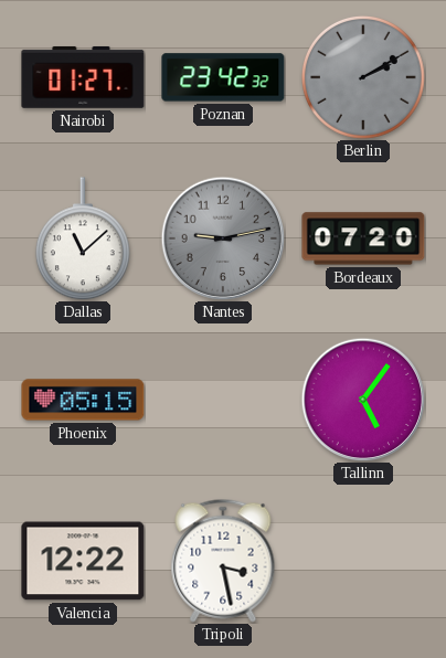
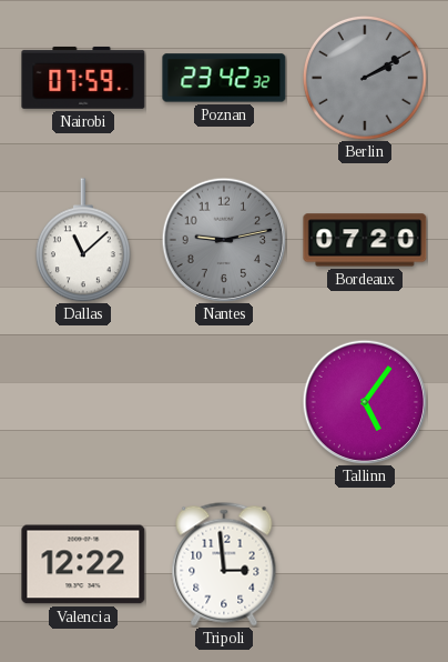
Nairobi: 01:27 -> 07:59 (83, 78)
Phoenix: 05:15 -> none (83, 400)
Tripoli: 3:28 -> 2:59 (224, 564)
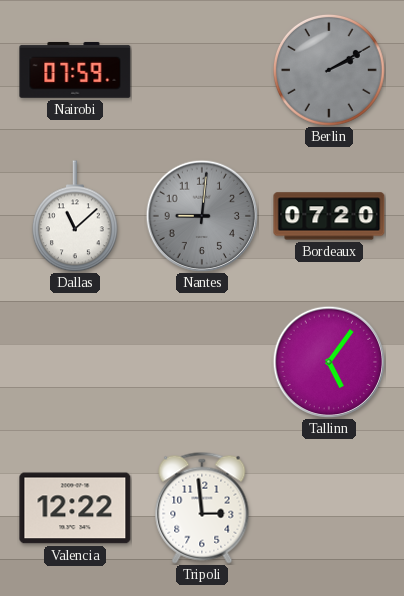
Poznan: 23:42 -> none (224, 78)
Nantes: 9:13 -> 9:01 (202, 216)
